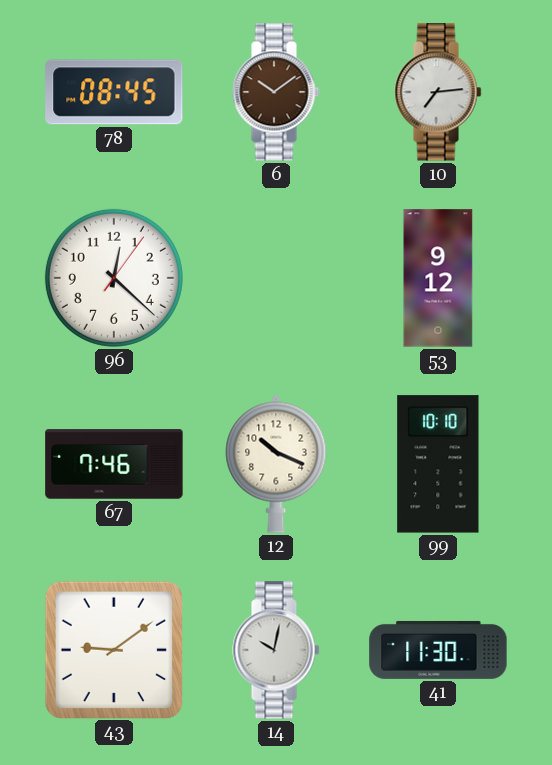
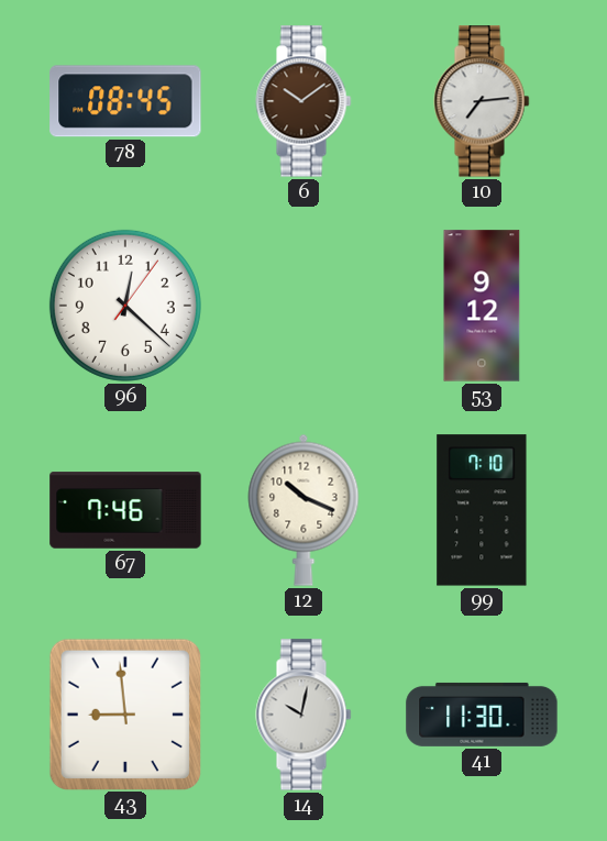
99: 10:10 -> 7:10 (482, 510)
43: 9:09 -> 8:59 (124, 713)
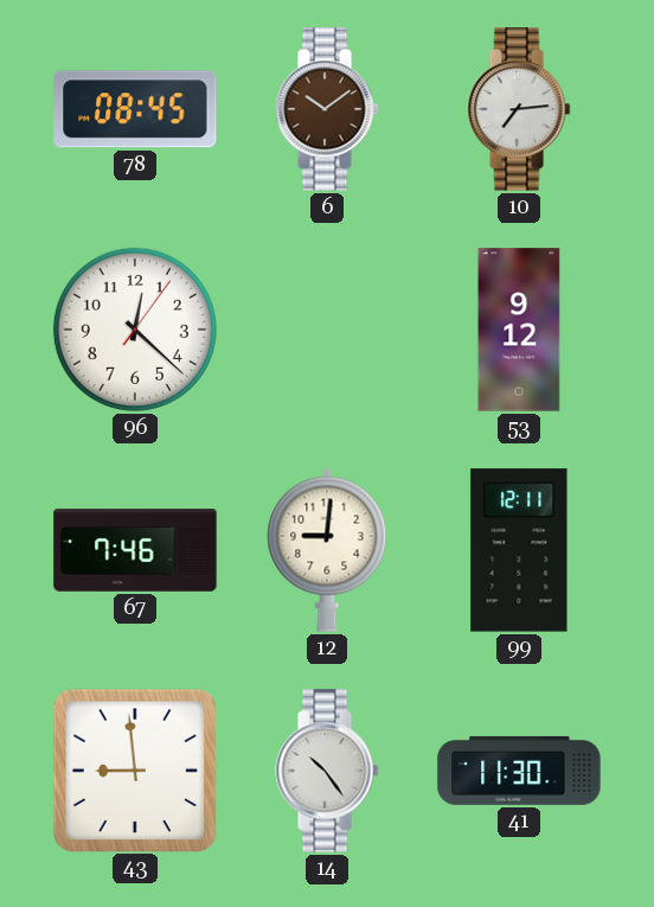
12: 10:19 -> 9:01 (327, 550)
99: 7:10 -> 12:11 (519, 550)
14: 10:02 -> 10:24 (327, 771)
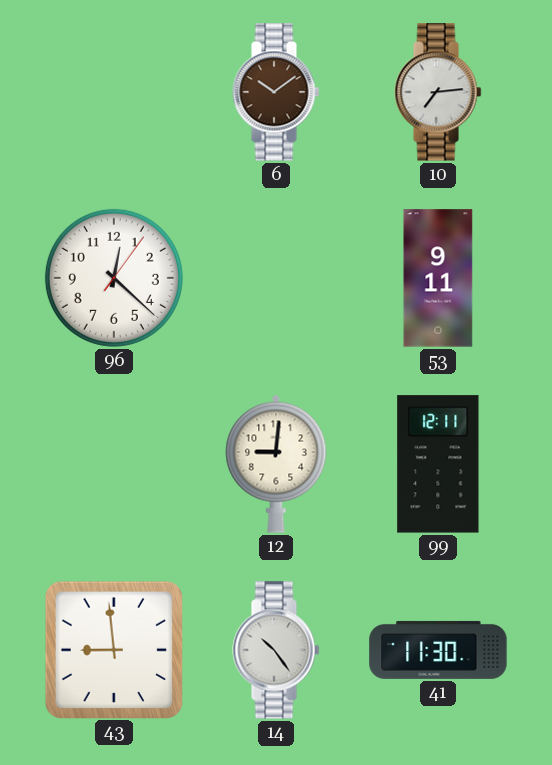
78: 08:45 -> none (135, 109)
53: 9:12 -> 9:11 (438, 278)
67: 7:46 -> none (135, 550)
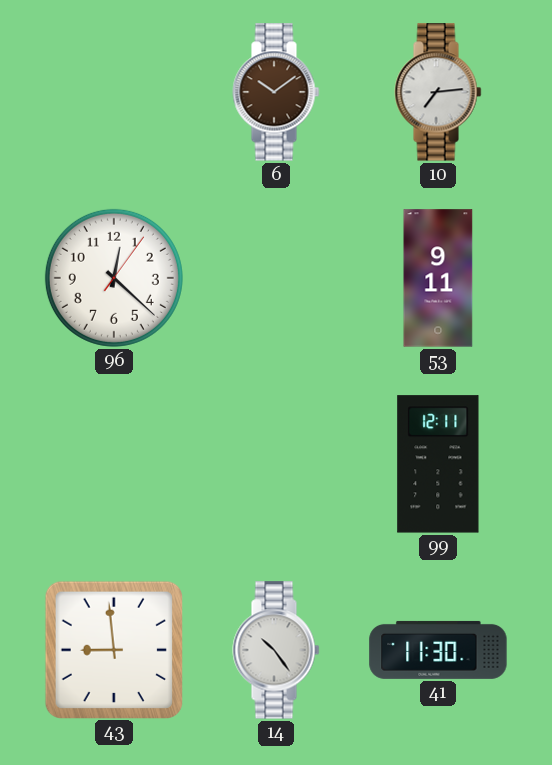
12: 9:01 -> none (276, 464)
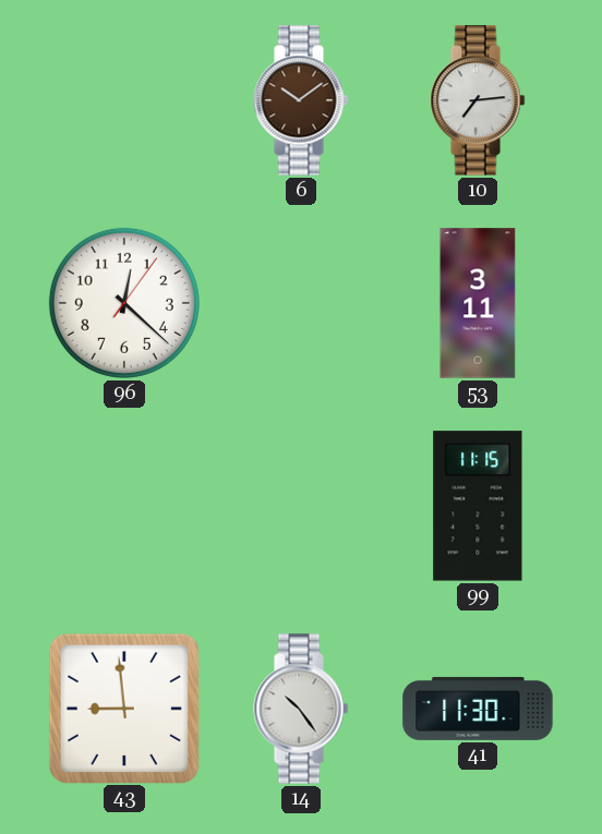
53: 9:11 -> 3:11 (478, 303)
99: 12:11 -> 11:15 (478, 506)
